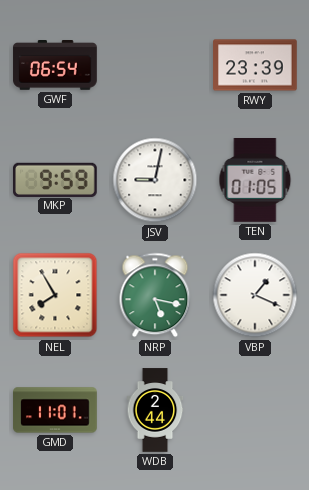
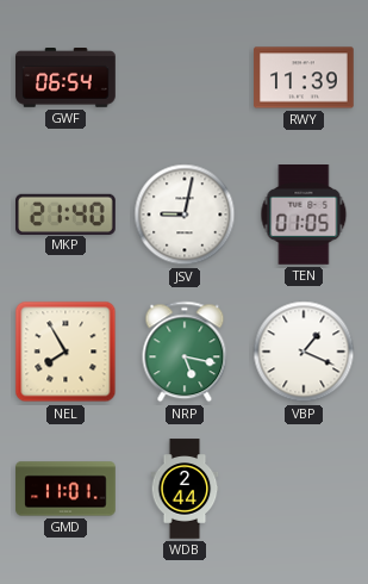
RWY: 23:39 -> 11:39 (304, 77)
MKP: 9:59 -> 21:40 (67, 213)
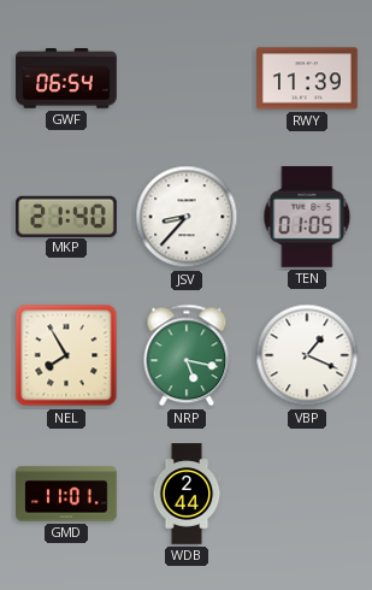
JSV: 9:02 -> 8:37 (187, 217)
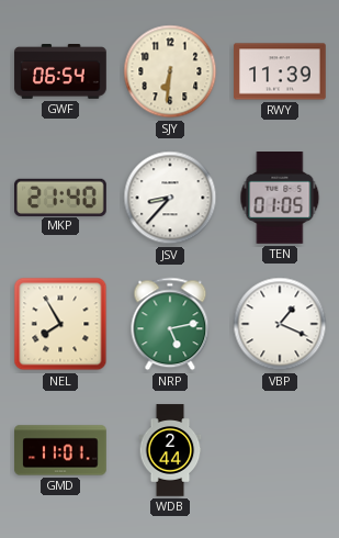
SJY: none -> 6:31 (170, 71)
NRP: 5:17 -> 5:13 (170, 324)
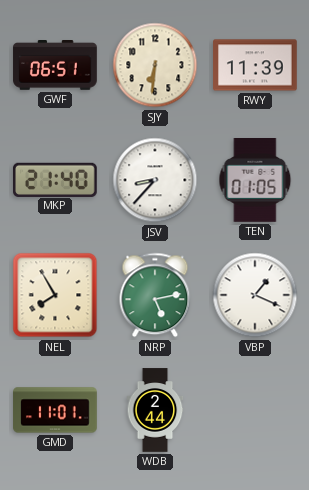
GWF: 06:54 -> 06:51 (55, 66)
